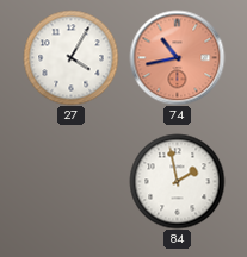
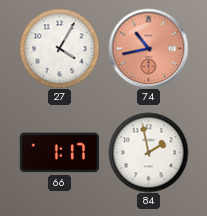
66: none -> 1:17 (59, 153)
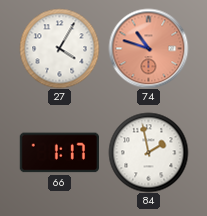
74: 10:43 -> 10:48 (148, 48)
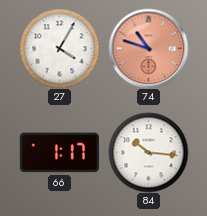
84: 1:58 -> 10:16 (148, 152)
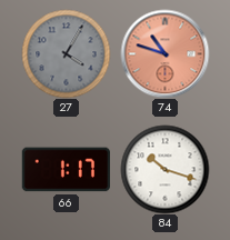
27 dial: white -> grey (66, 53)
84: 10:16 -> 10:18 (164, 169)
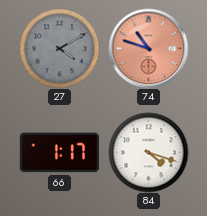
27: 4:05 -> 4:10 (59, 48)
84: 10:18 -> 4:18 (148, 152)
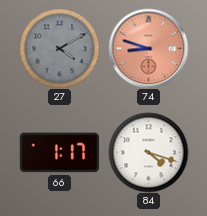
74: 10:48 -> 8:48 (148, 48)
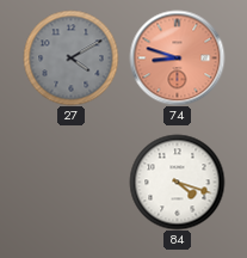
66: 1:17 -> none (59, 153)
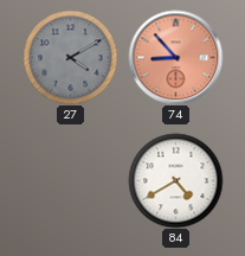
74: 8:48 -> 8:53 (175, 57)
84: 4:18 -> 4:40 (175, 180)
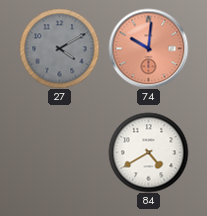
74: 8:53 -> 10:01 (148, 48)
